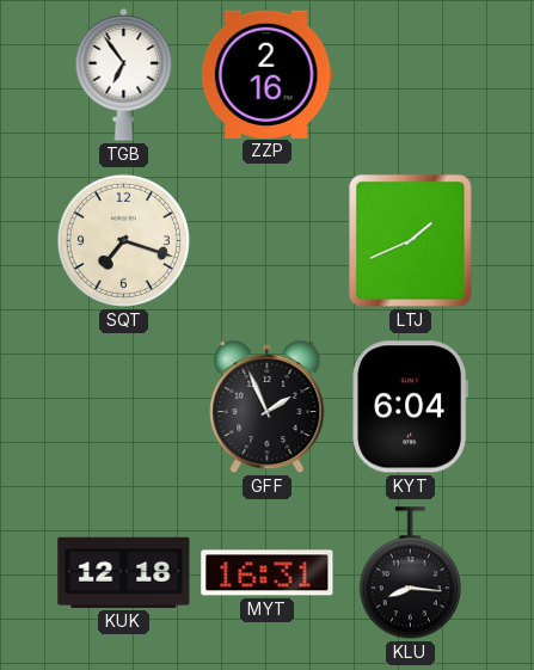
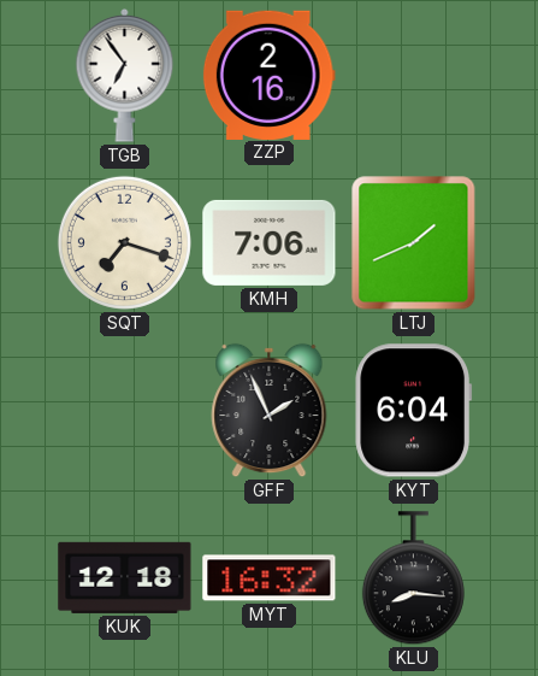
KMH: none -> 7:06 (270, 242)
MYT: 16:31 -> 16:32 (270, 578)
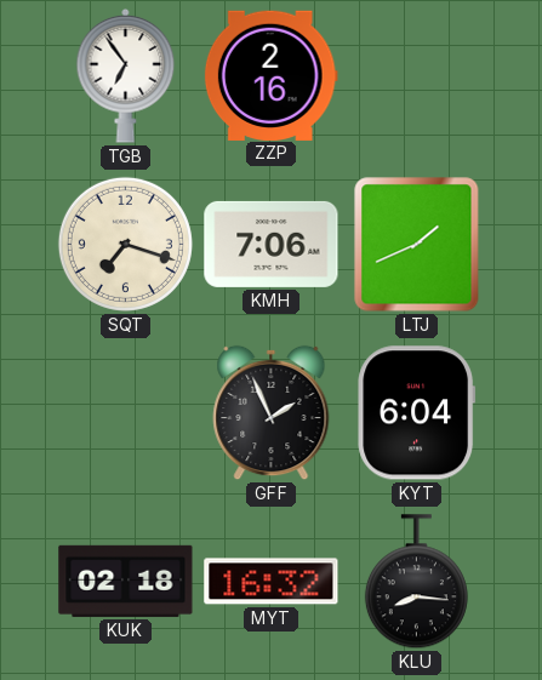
KUK: 12:18 -> 02:18 (126, 581)
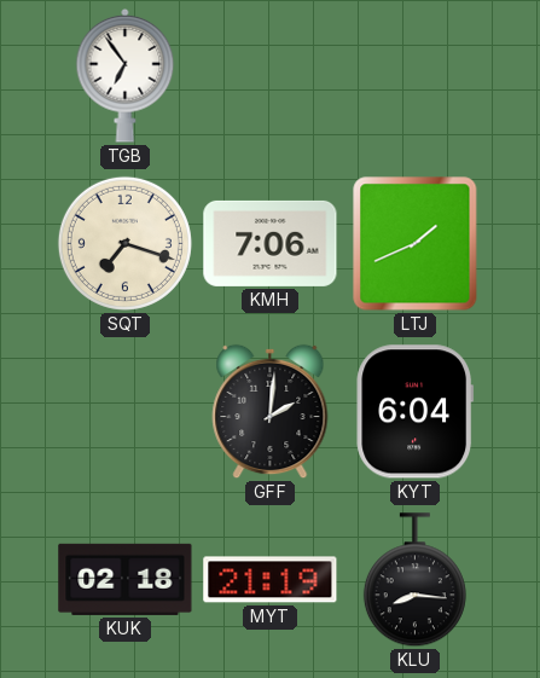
ZZP: 2:16 -> none (270, 75)
GFF: 1:56 -> 2:01 (271, 412)
MYT: 16:32 -> 21:19 (271, 580)
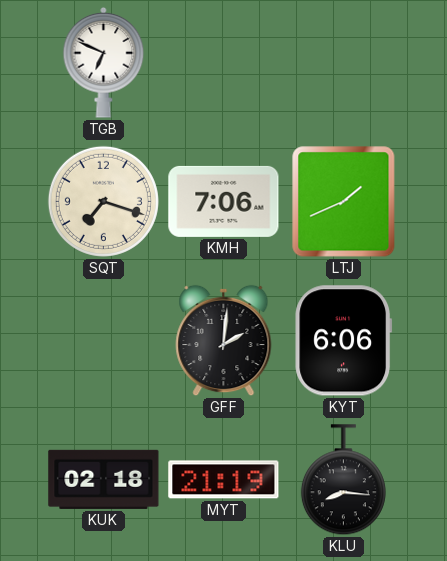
TGB: 6:54 -> 6:49 (104, 62)
KYT: 6:04 -> 6:06 (344, 341)
